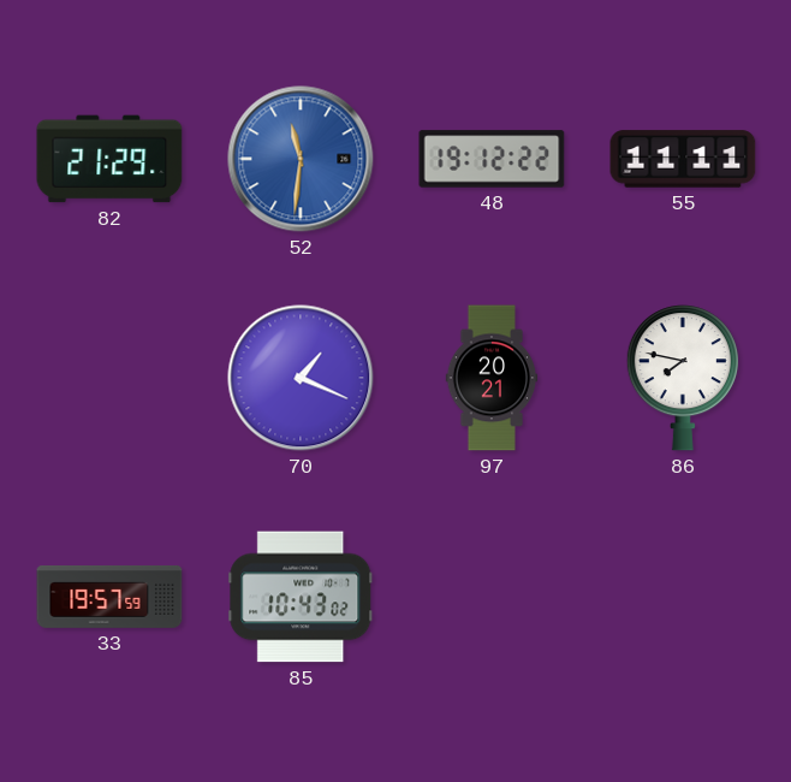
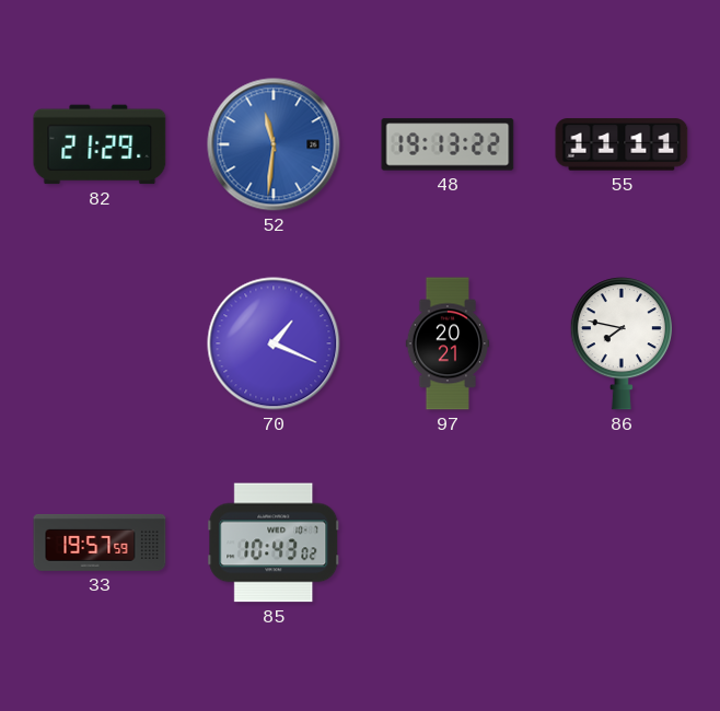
48: 19:12 -> 19:13 (448, 144)
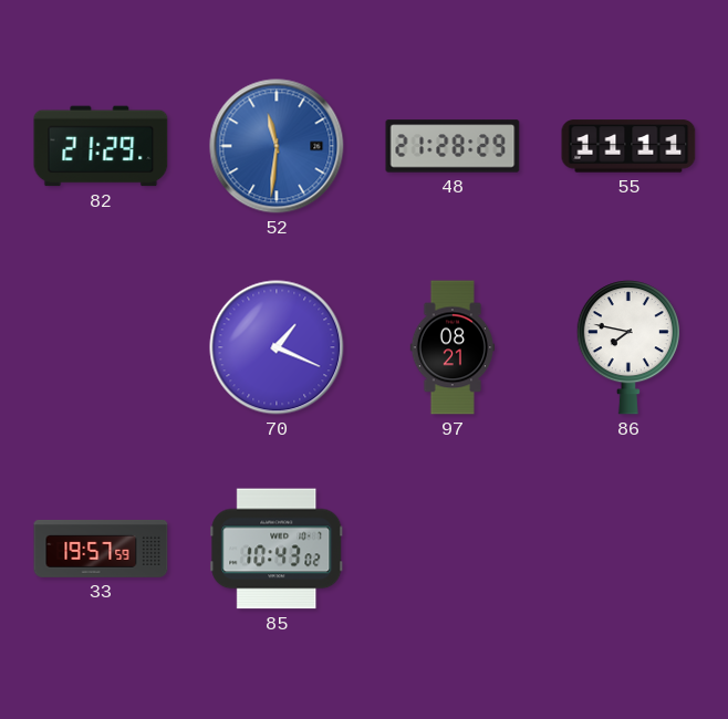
48: 19:13 -> 21:28 (453, 146)
97: 20:21 -> 08:21 (453, 347)
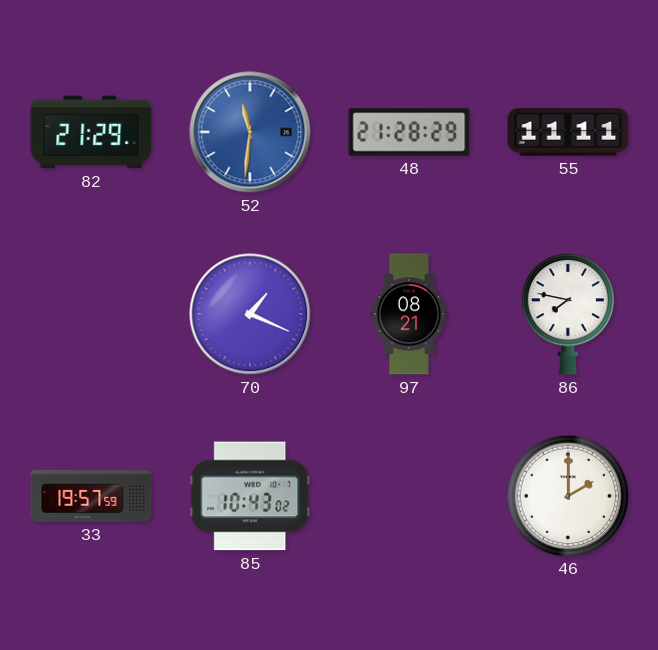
46: none -> 2:00 (567, 495)
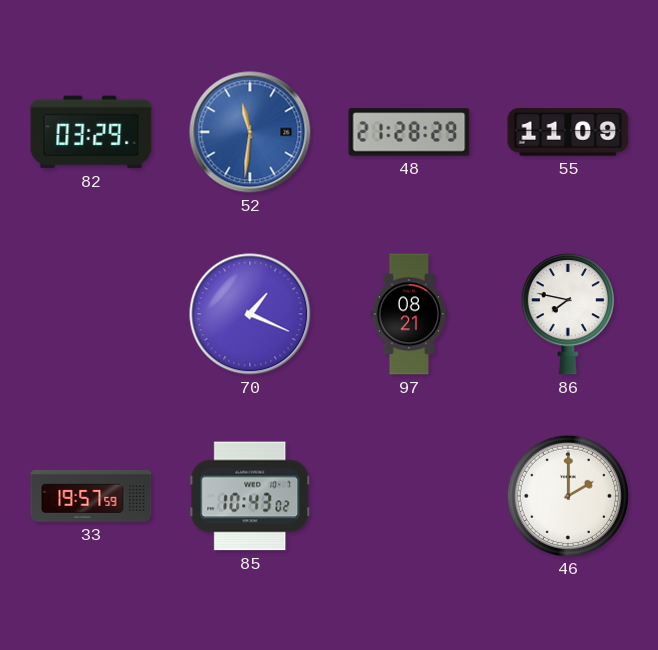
82: 21:29 -> 03:29 (91, 132)
55: 11:11 -> 11:09 (568, 132)
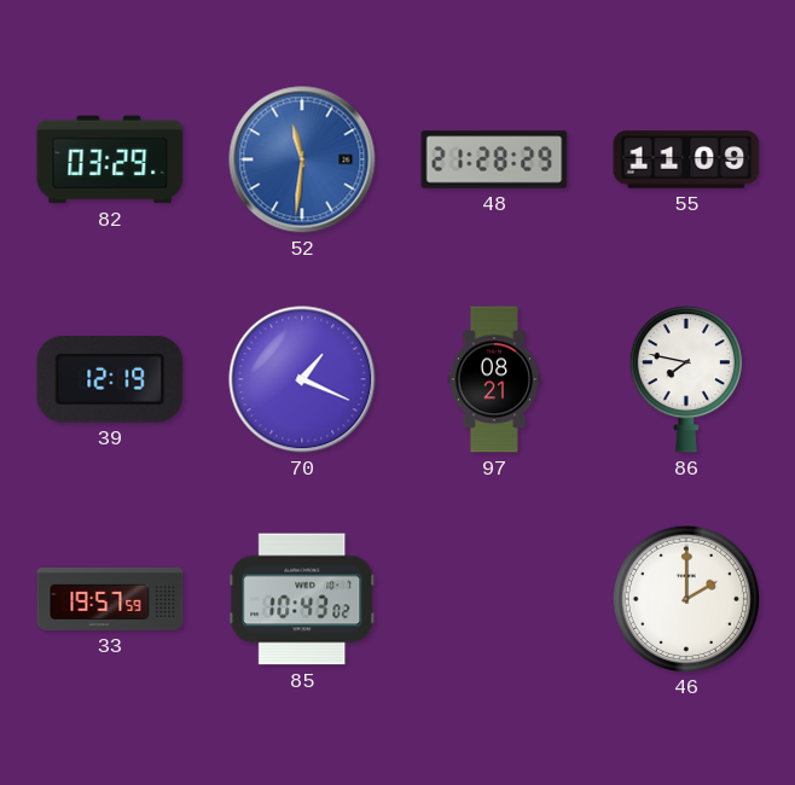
39: none -> 12:19 (110, 379)
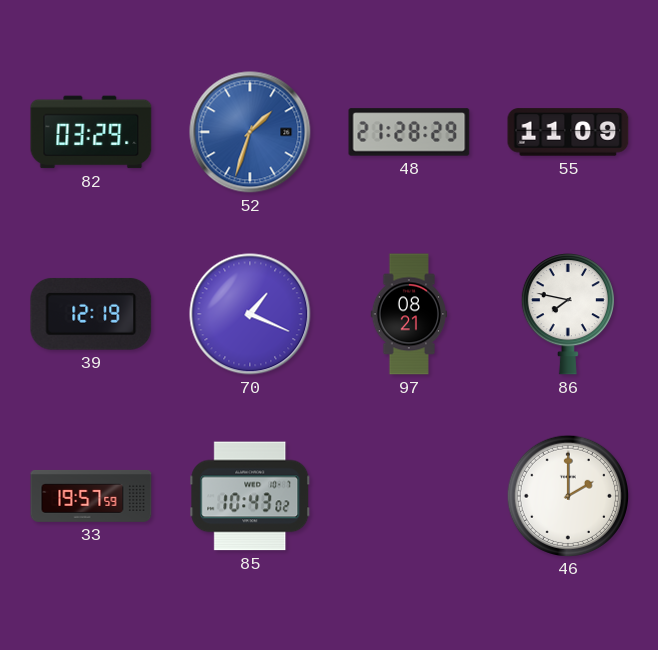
52: 11:31 -> 1:33 (250, 132)
